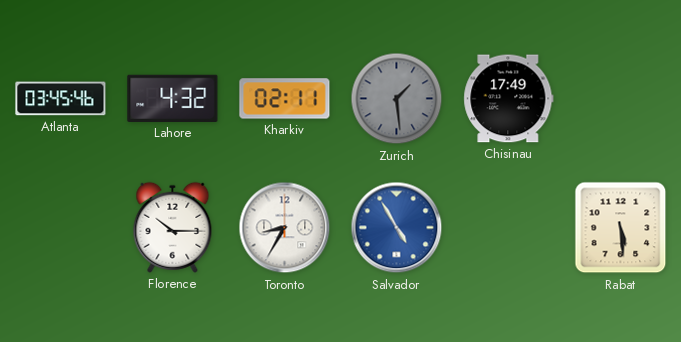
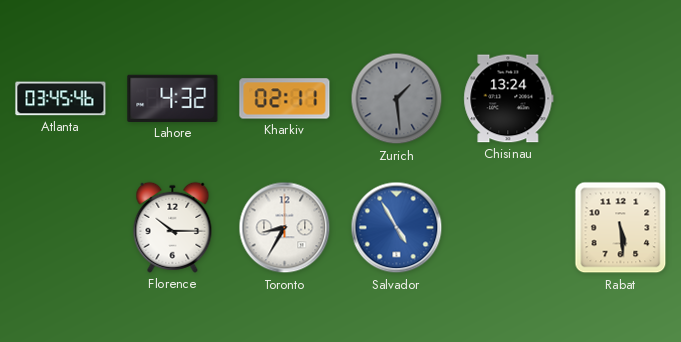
Chisinau: 17:49 -> 13:24 (509, 99)
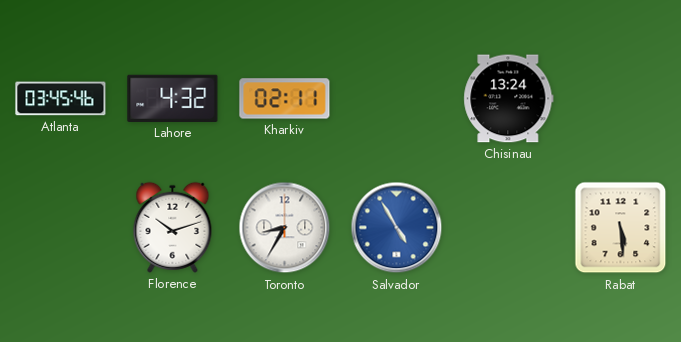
Zurich: 1:29 -> none (397, 99)
Florence: 10:15 -> 10:12 (173, 227)
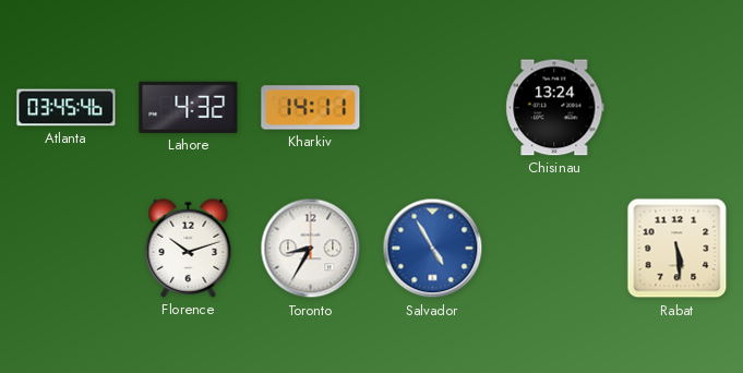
Kharkiv: 02:11 -> 14:11 (311, 108)
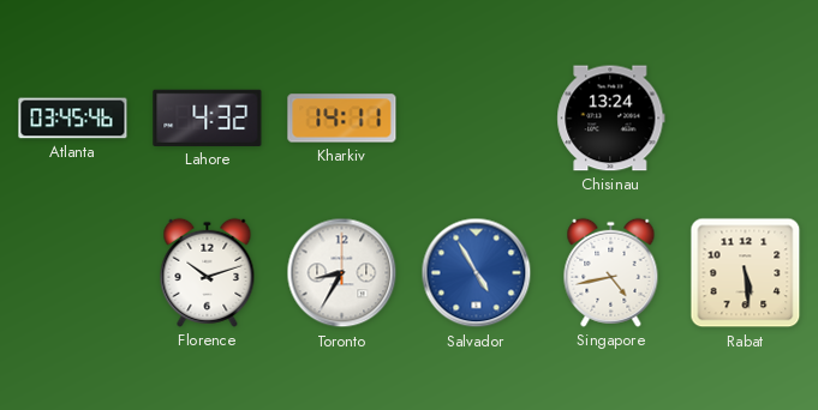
Singapore: none -> 4:43 (611, 272)
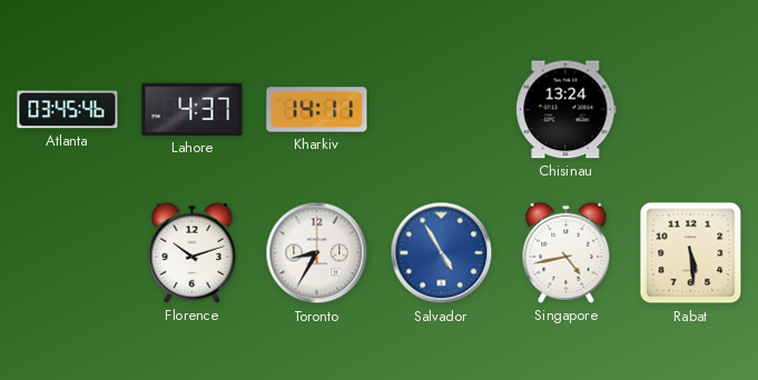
Lahore: 4:32 -> 4:37 (193, 109)
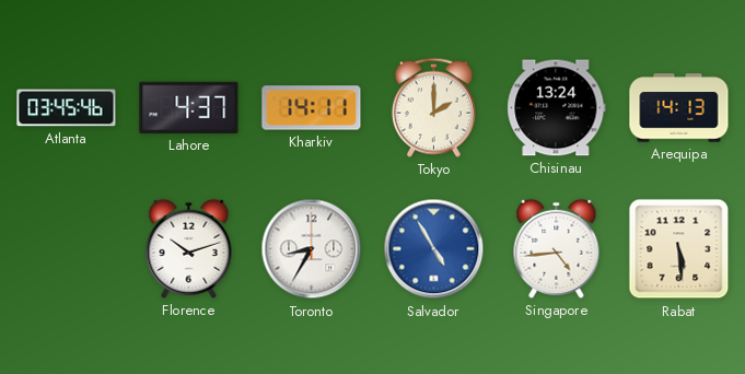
Tokyo: none -> 2:00 (433, 107)
Arequipa: none -> 14:13 (679, 108)
Singapore: 4:43 -> 4:44 (557, 248)
